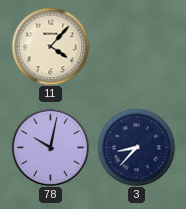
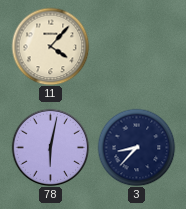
78: 10:02 -> 6:02 (50, 147)
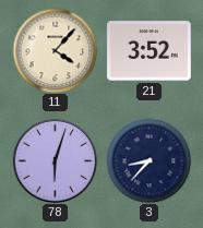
21: none -> 3:52 (150, 51)
78: 6:02 -> 6:03 (55, 160)
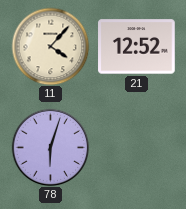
21: 3:52 -> 12:52 (137, 47)
3: 8:37 -> none (148, 160)
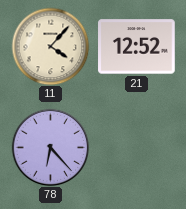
78: 6:03 -> 6:23 (50, 147)
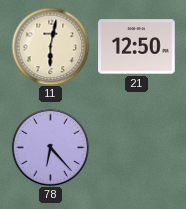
11: 4:07 -> 6:02 (50, 46)
21: 12:52 -> 12:50 (137, 47)
